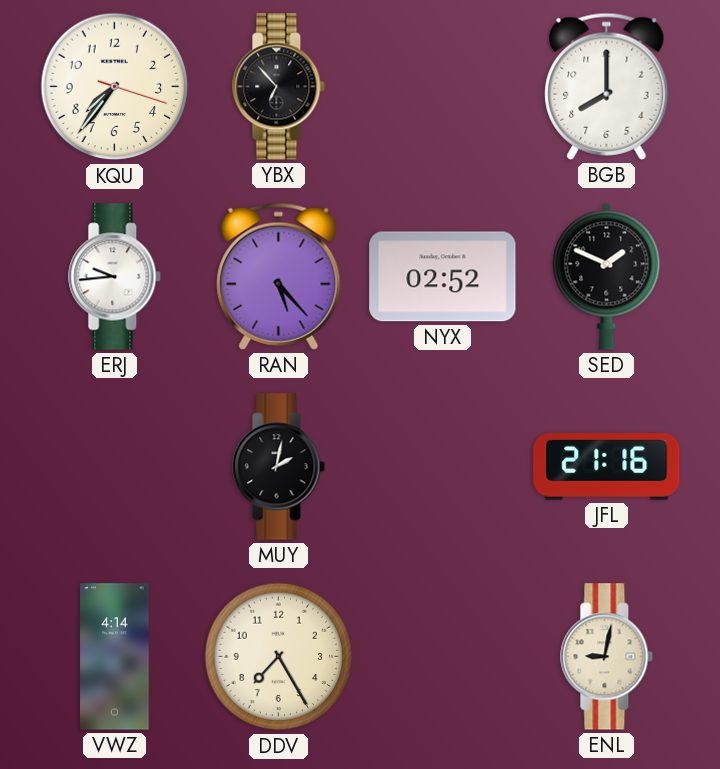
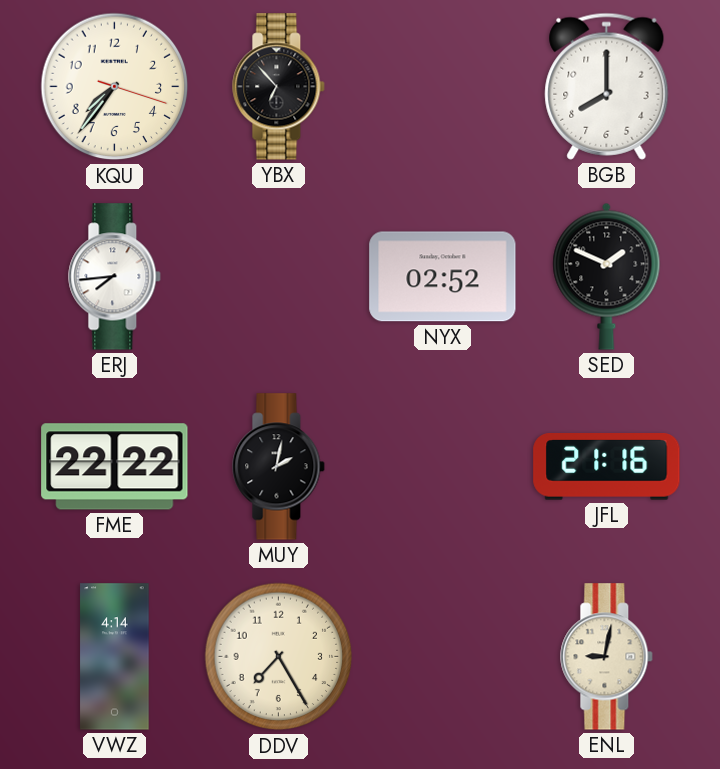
ERJ: 9:44 -> 7:44 (115, 277)
RAN: 5:23 -> none (279, 276)
FME: none -> 22:22 (115, 467)
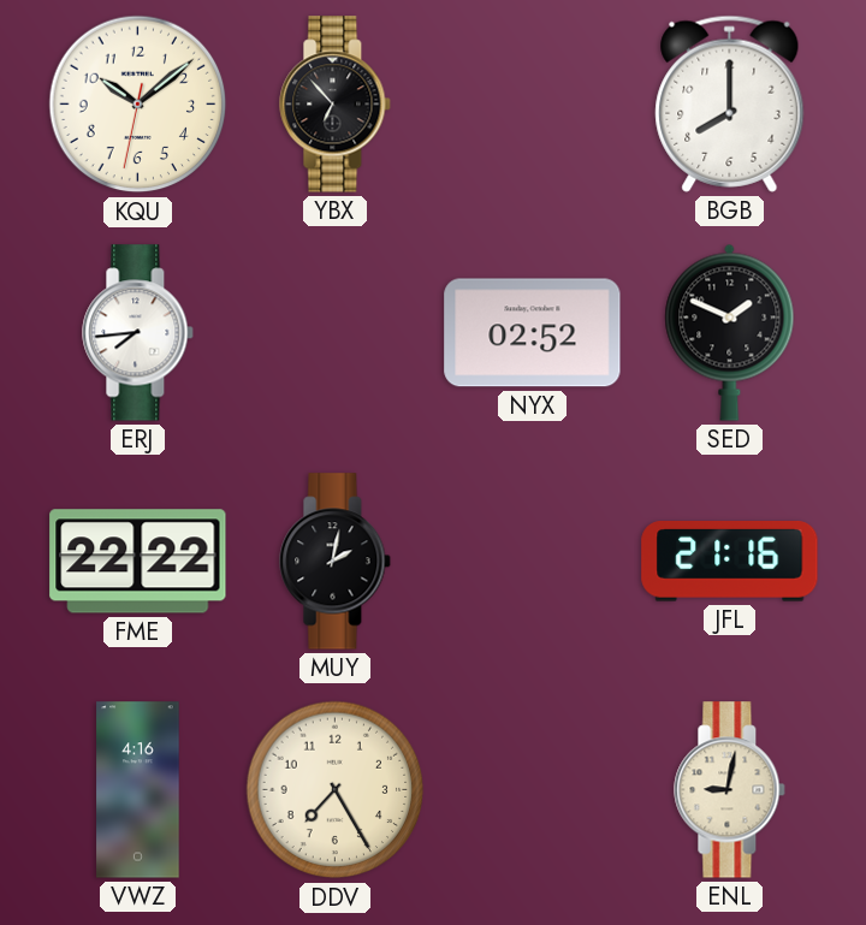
KQU: 7:36 -> 10:08 (138, 105)
VWZ: 4:14 -> 4:16 (138, 790)
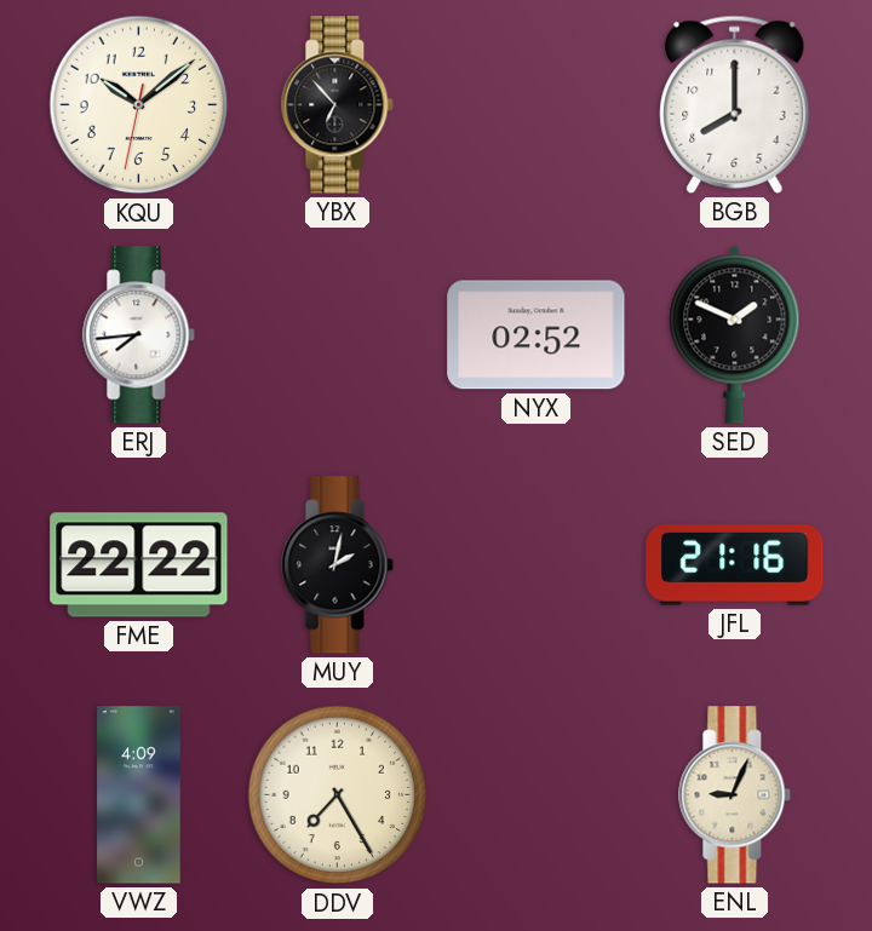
VWZ: 4:16 -> 4:09 (139, 795)
ENL: 9:02 -> 9:04 (735, 795)
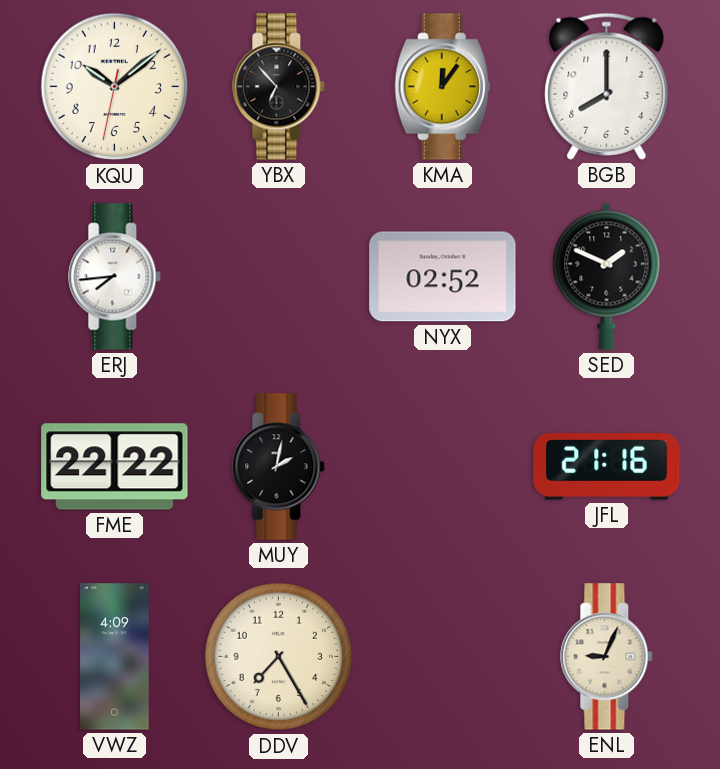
KMA: none -> 12:06 (442, 87)
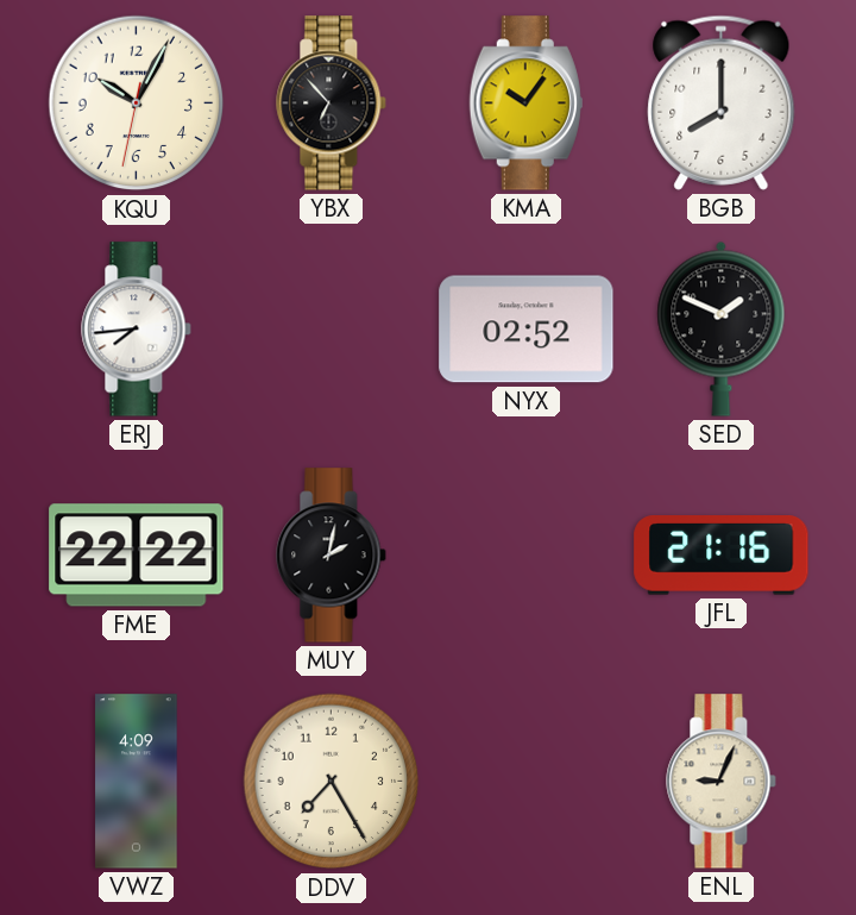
KQU: 10:08 -> 10:04 (137, 104)
KMA: 12:06 -> 10:06 (525, 104)
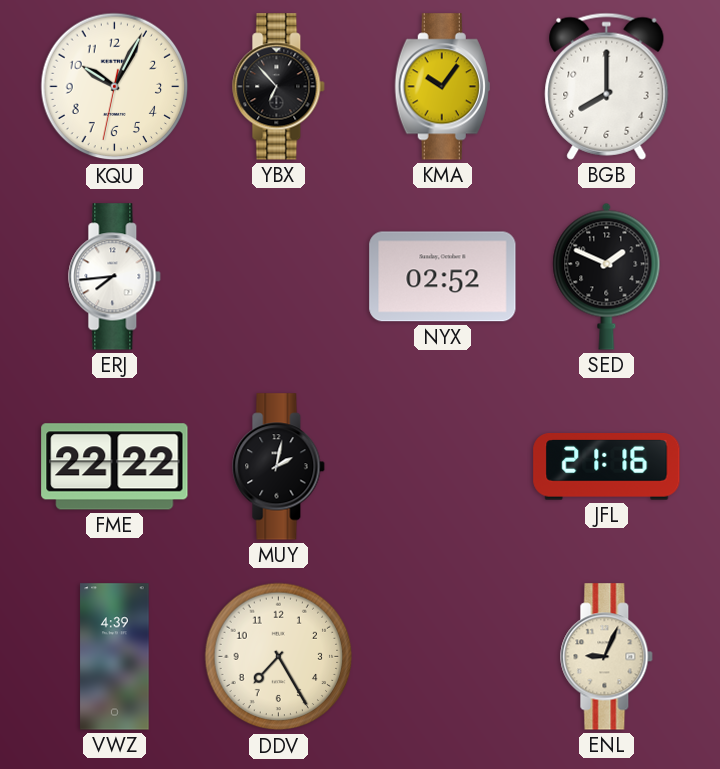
VWZ: 4:09 -> 4:39 (115, 657)
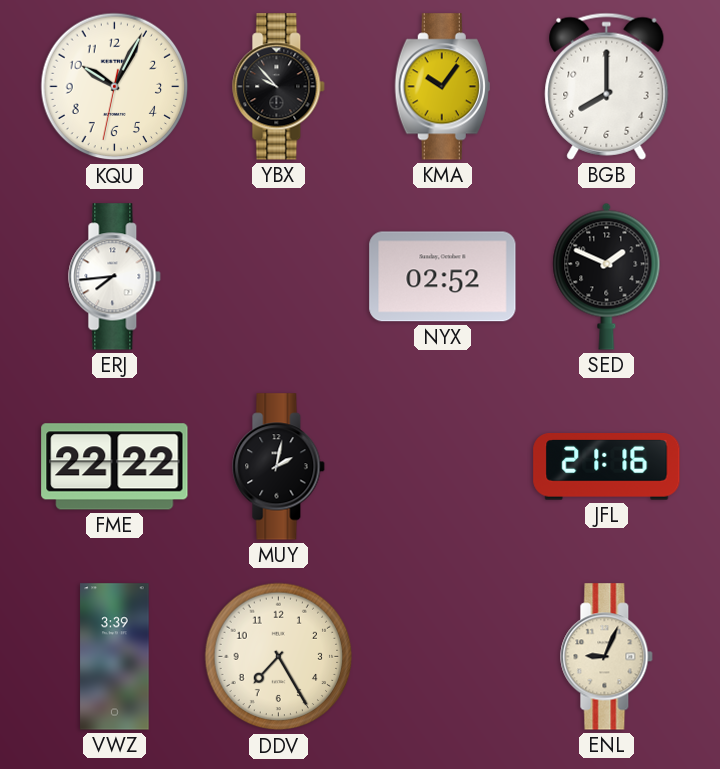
YBX: 6:53 -> 9:53 (279, 87)
VWZ: 4:39 -> 3:39 (115, 657)
